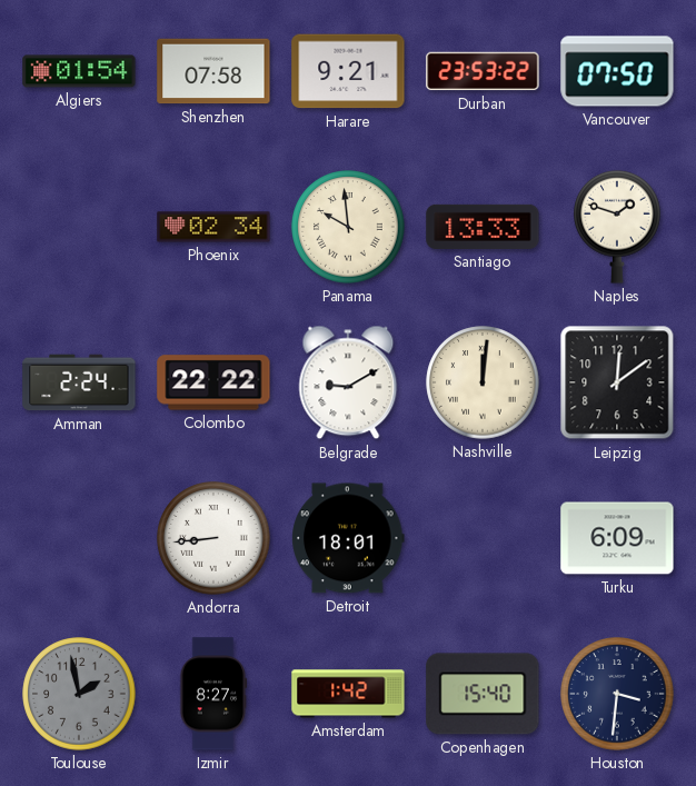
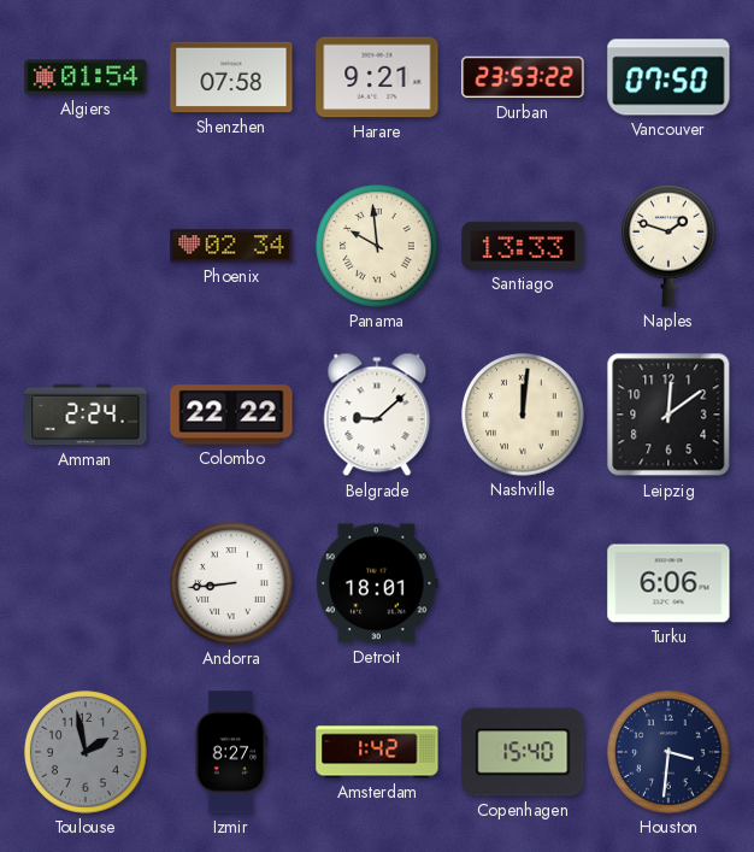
Belgrade: 9:10 -> 9:08 (377, 415)
Turku: 6:09 -> 6:06 (668, 583)
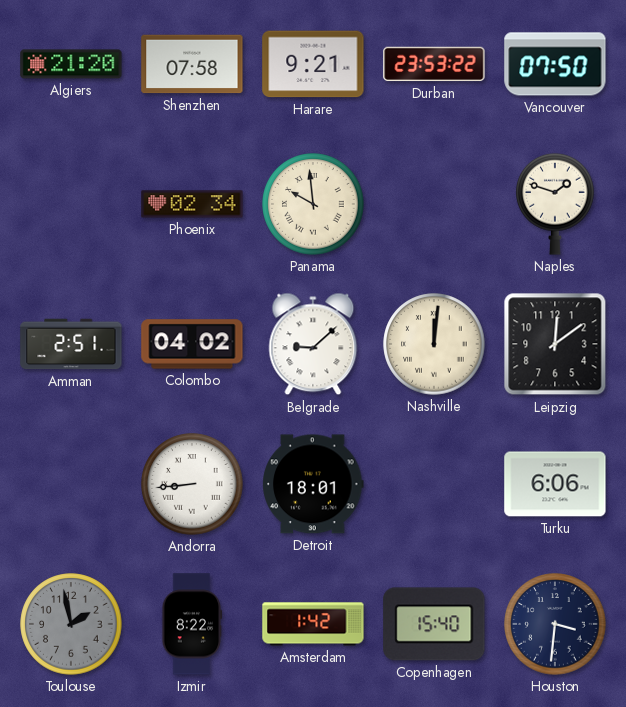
Algiers: 01:54 -> 21:20 (71, 64)
Santiago: 13:33 -> none (523, 246)
Amman: 2:24 -> 2:51 (71, 344)
Colombo: 22:22 -> 04:02 (192, 344)
Izmir: 8:27 -> 8:22 (192, 624)
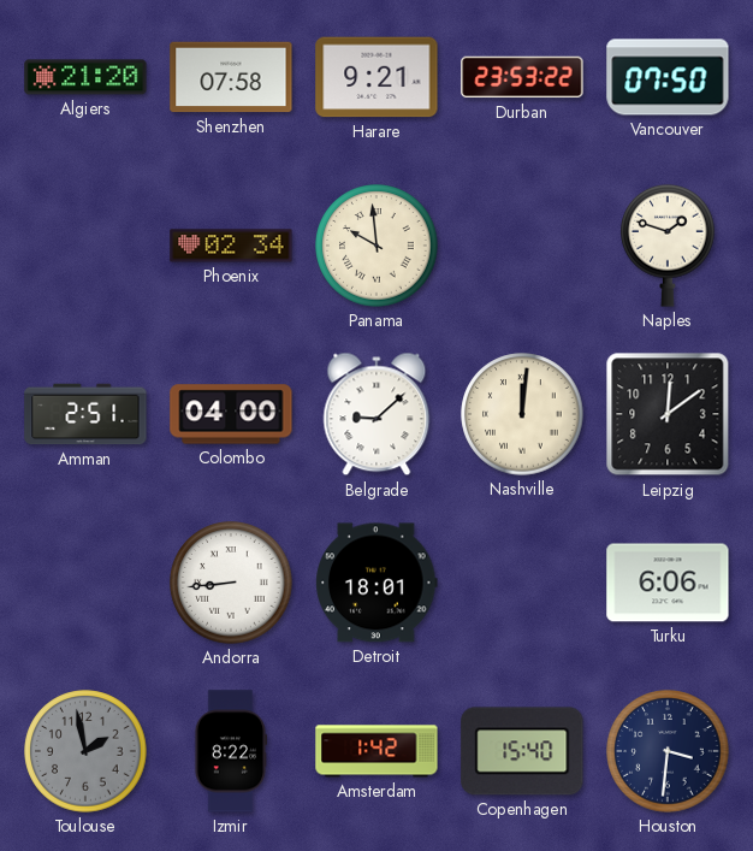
Colombo: 04:02 -> 04:00 (231, 414)
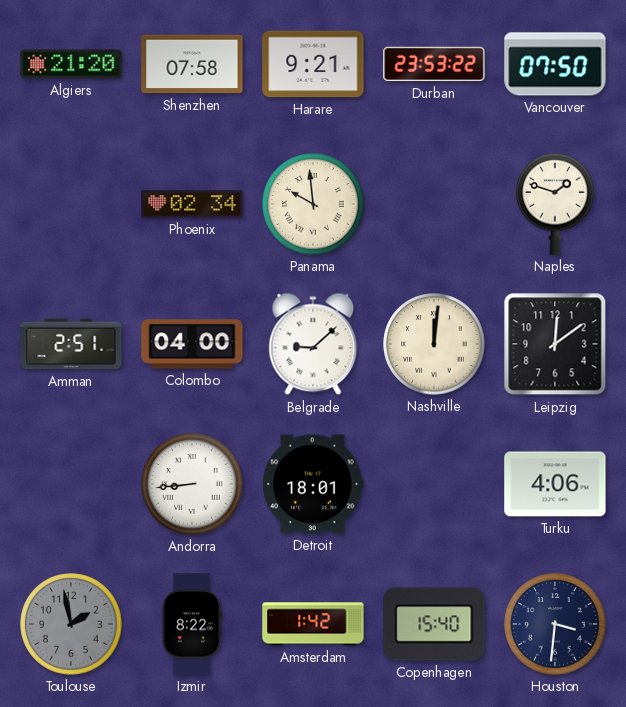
Turku: 6:06 -> 4:06 (555, 484)
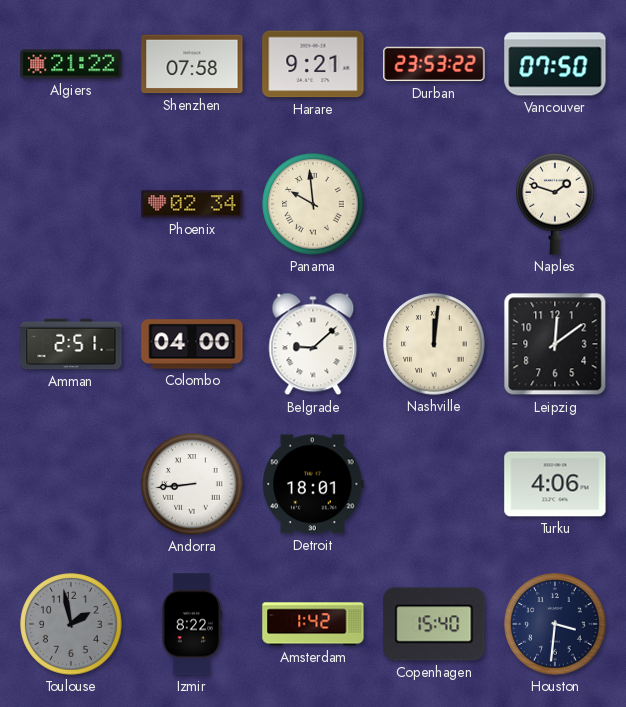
Algiers: 21:20 -> 21:22 (71, 64)
